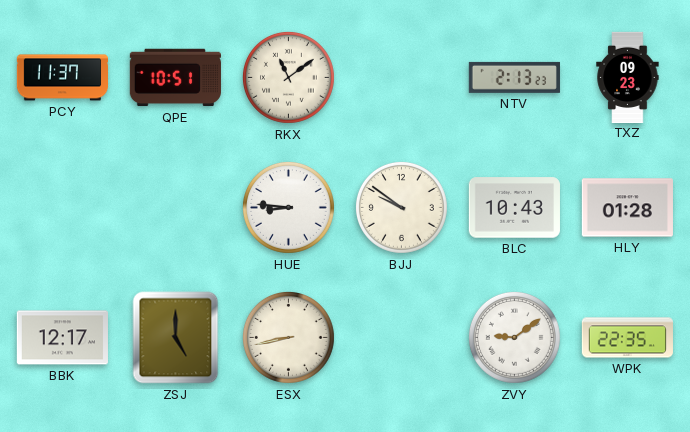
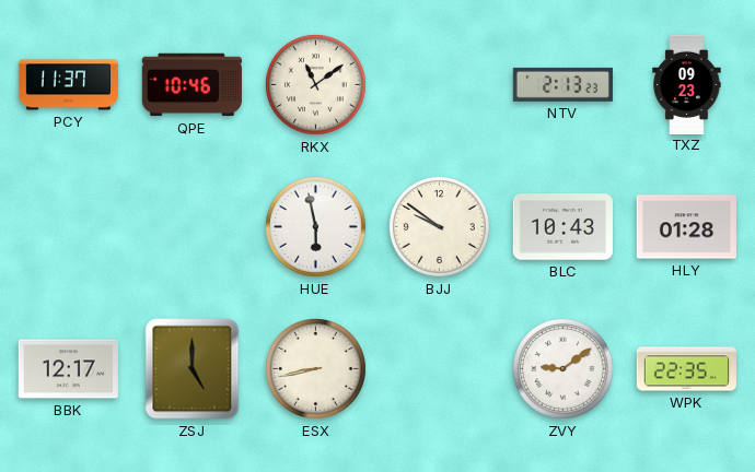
QPE: 10:51 -> 10:46 (191, 85)
HUE: 8:46 -> 5:58 (316, 227)
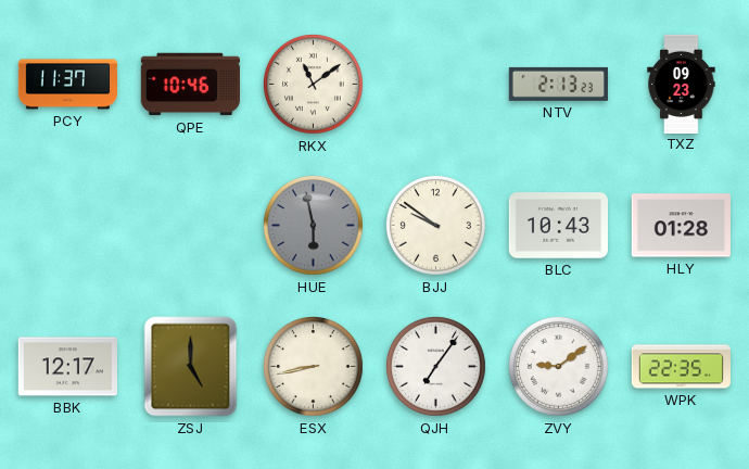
HUE dial: white -> grey (314, 226)
QJH: none -> 7:06 (436, 367)
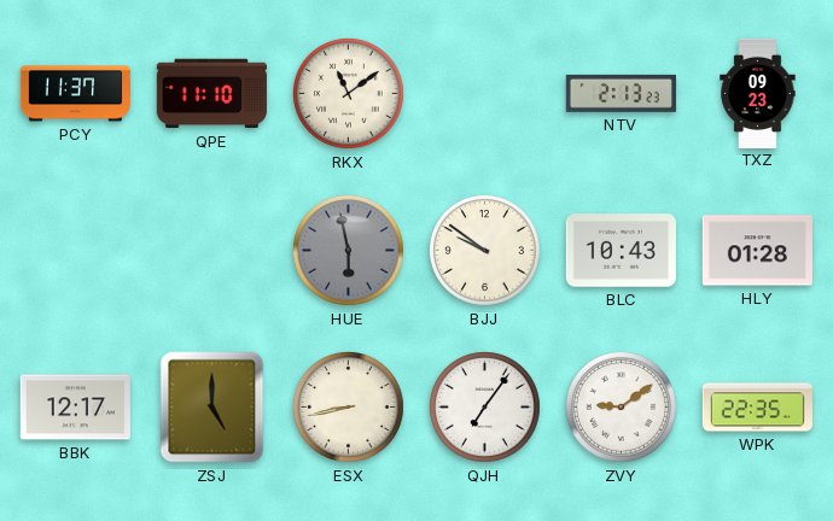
QPE: 10:46 -> 11:10 (211, 94)
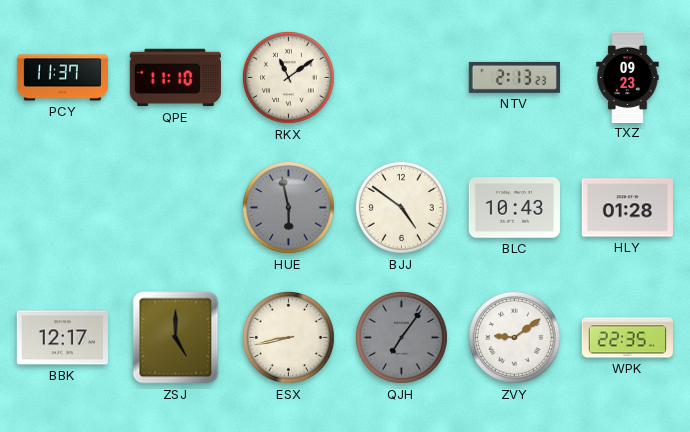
BJJ: 9:51 -> 4:51 (402, 208)
QJH dial: white -> grey (402, 338)
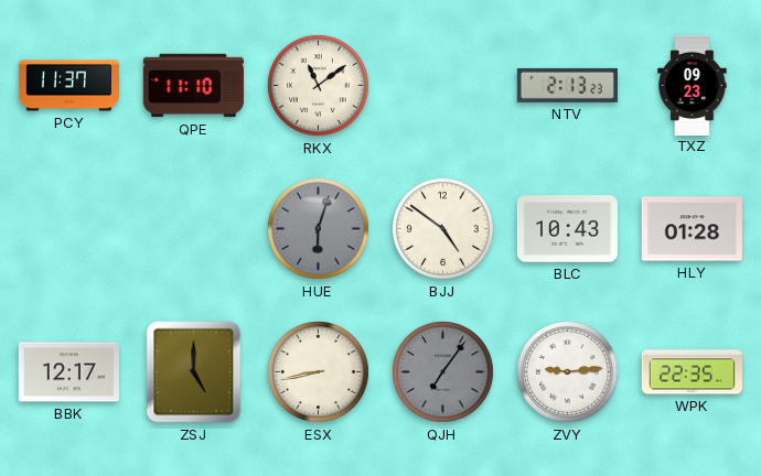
HUE: 5:58 -> 6:03 (319, 229)
ZVY: 9:09 -> 9:14 (568, 372)
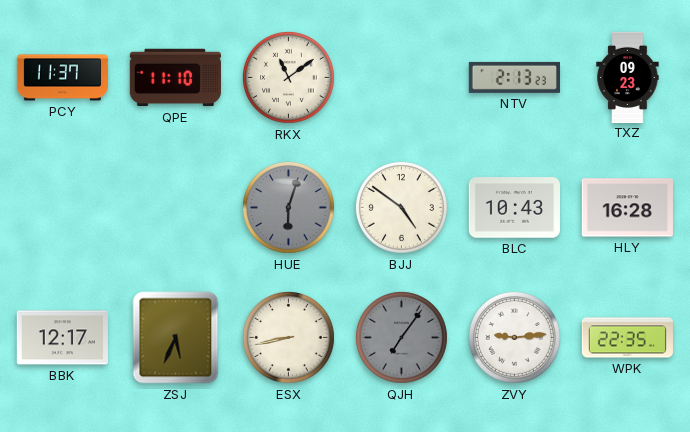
HLY: 01:28 -> 16:28 (627, 208)
ZSJ: 5:00 -> 5:34 (176, 338)
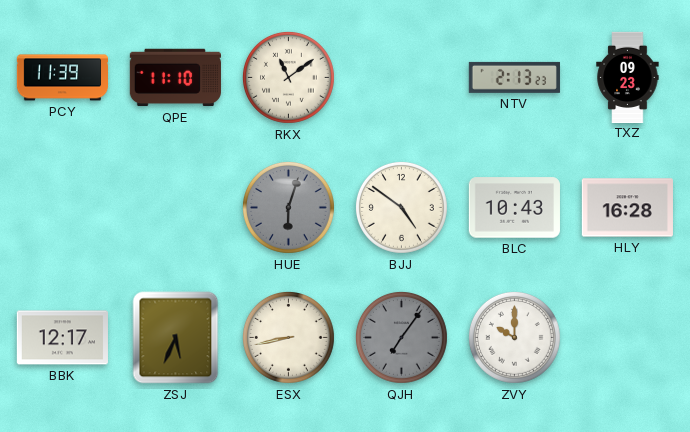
PCY: 11:37 -> 11:39 (62, 78)
ZVY: 9:14 -> 10:00 (515, 338)
WPK: 22:35 -> none (627, 338)
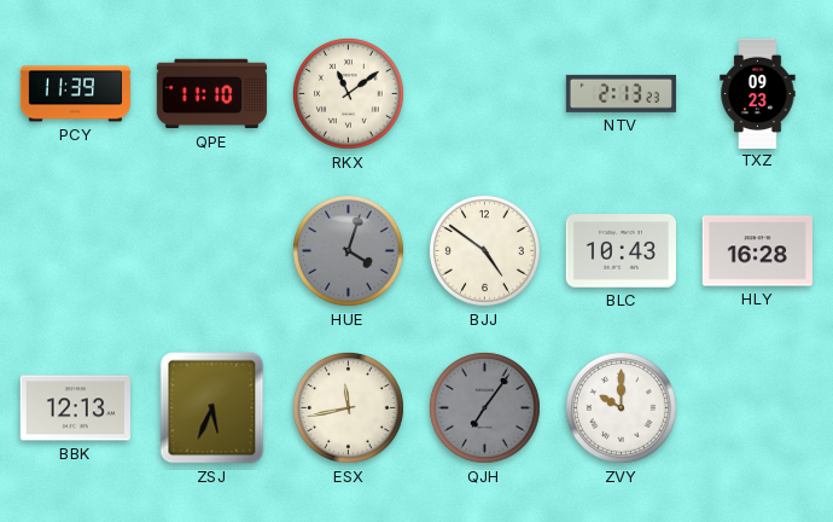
HUE: 6:03 -> 4:03 (349, 251)
BBK: 12:17 -> 12:13 (75, 408)
ESX: 8:43 -> 11:43 (349, 408)
